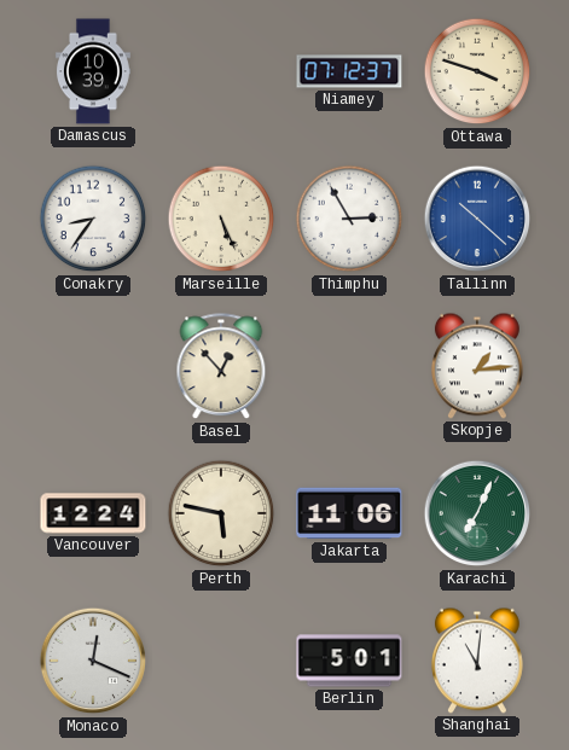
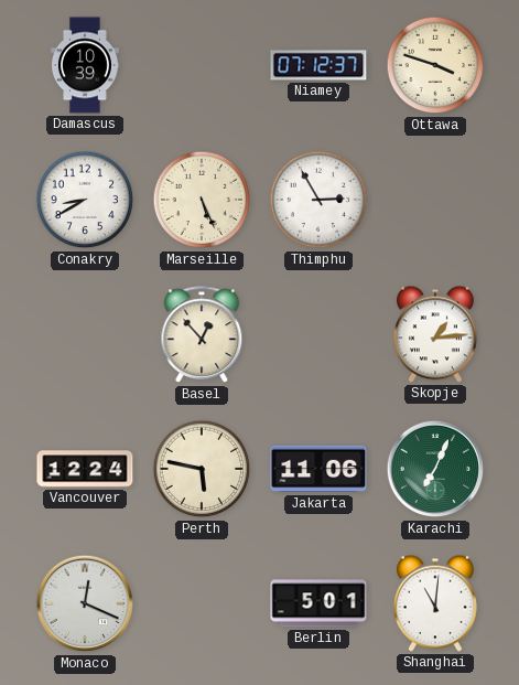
Conakry: 8:36 -> 8:40 (85, 200)
Tallinn: 10:22 -> none (477, 219)
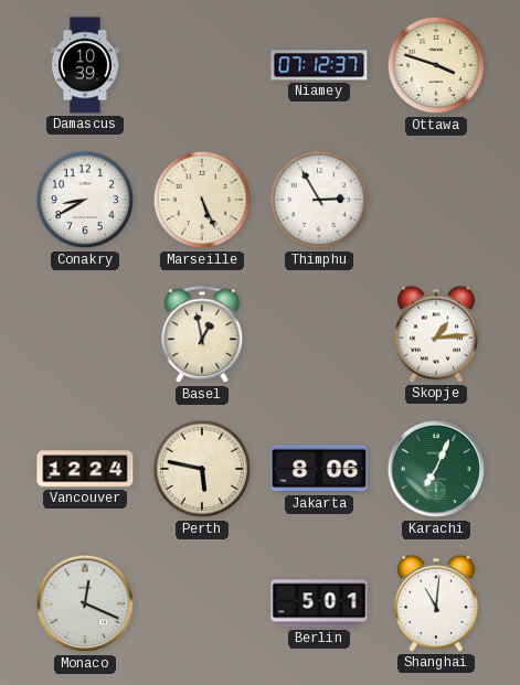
Basel: 12:53 -> 12:58 (202, 335)
Jakarta: 11:06 -> 8:06 (319, 469)
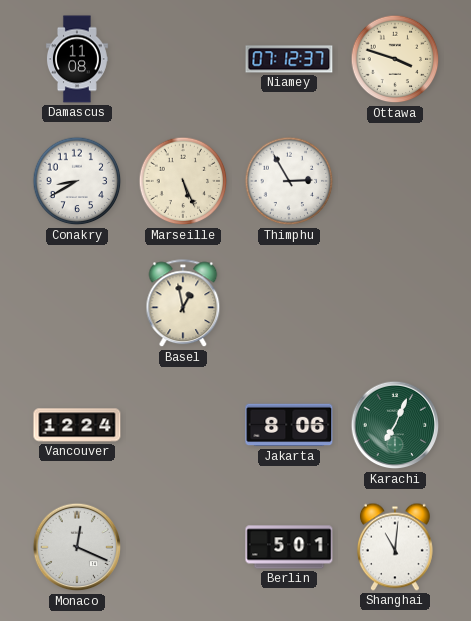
Damascus: 10:39 -> 11:08 (77, 59)
Skopje: 1:14 -> none (436, 334)
Perth: 5:47 -> none (202, 469)
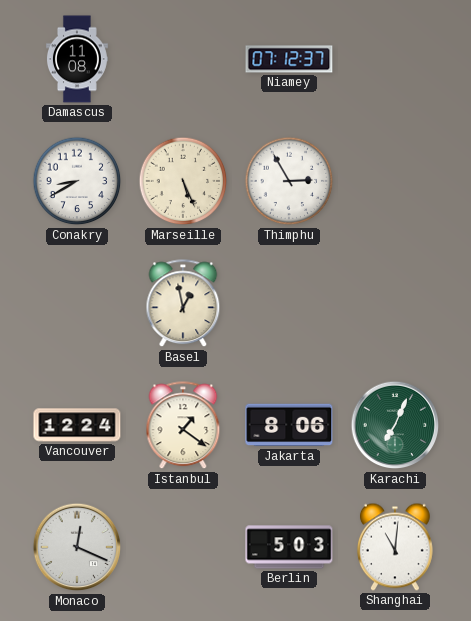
Ottawa: 3:48 -> none (395, 59)
Istanbul: none -> 1:21 (183, 426)
Berlin: 5:01 -> 5:03 (289, 547)
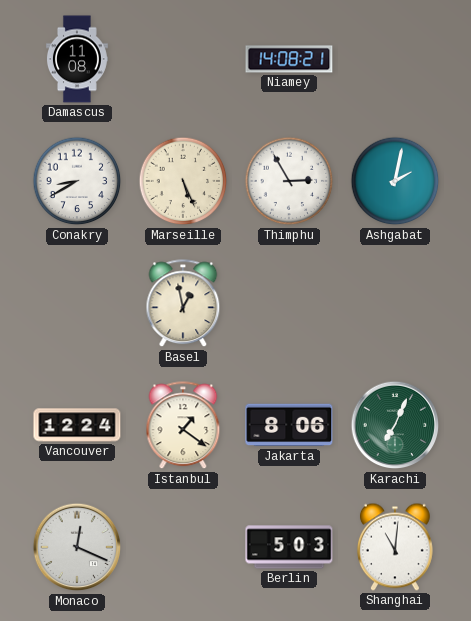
Niamey: 07:12 -> 14:08 (289, 59)
Ashgabat: none -> 2:02 (395, 181)
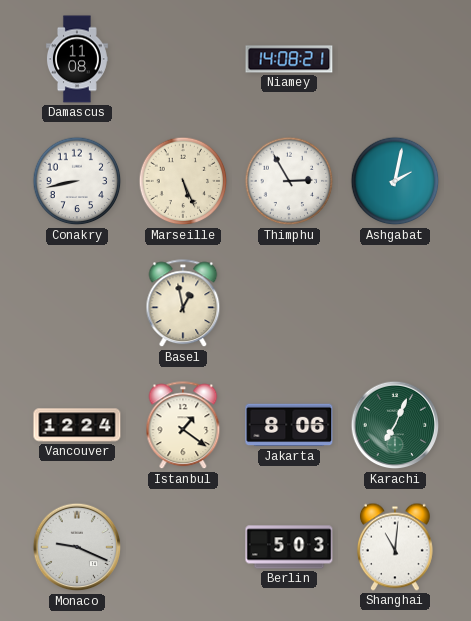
Conakry: 8:40 -> 8:43 (77, 181)
Monaco: 12:19 -> 9:19 (77, 547)
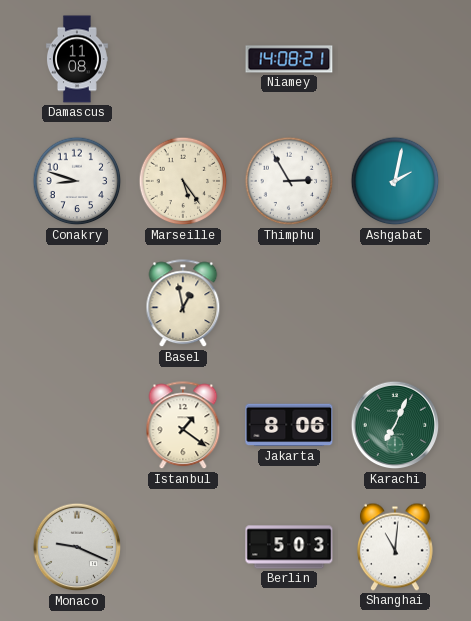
Conakry: 8:43 -> 8:48 (77, 181)
Marseille: 5:26 -> 5:24 (183, 181)
Vancouver: 12:24 -> none (77, 425)
